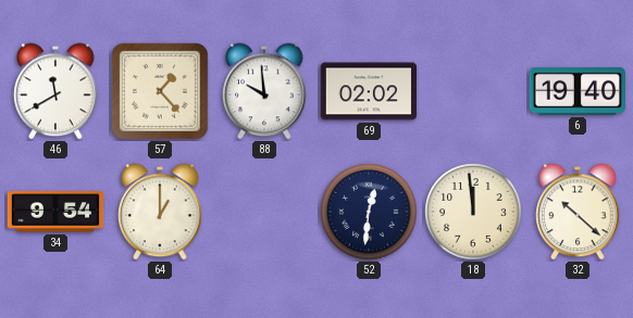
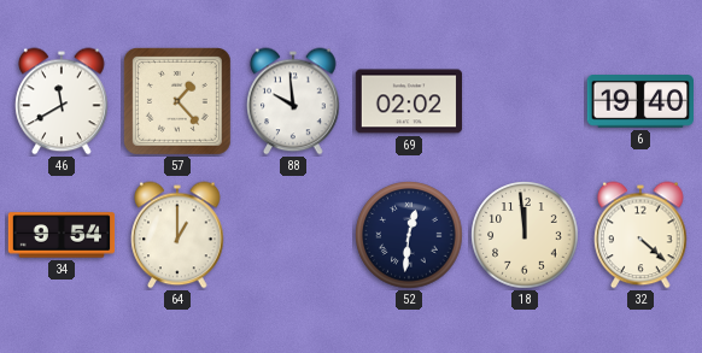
32: 10:22 -> 4:22 (640, 235)
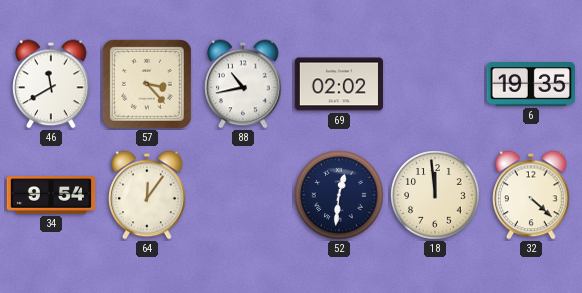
57: 1:23 -> 3:23 (147, 84)
88: 9:59 -> 10:43 (243, 84)
6: 19:40 -> 19:35 (530, 85)
64: 1:00 -> 12:06 (147, 195)
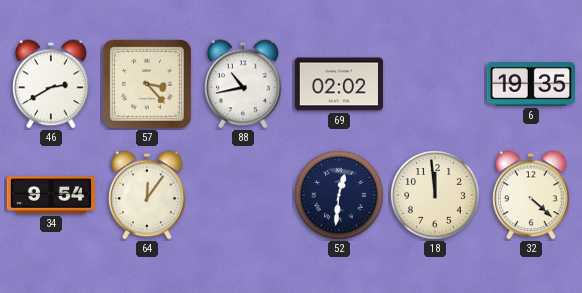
46: 11:40 -> 2:40 (51, 84)
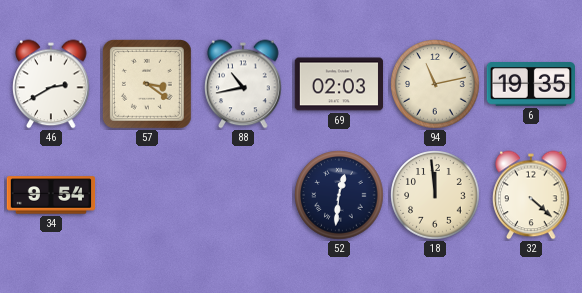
57: 3:23 -> 3:21 (147, 84)
69: 02:02 -> 02:03 (339, 84)
94: none -> 11:13 (435, 84)
64: 12:06 -> none (147, 195)
